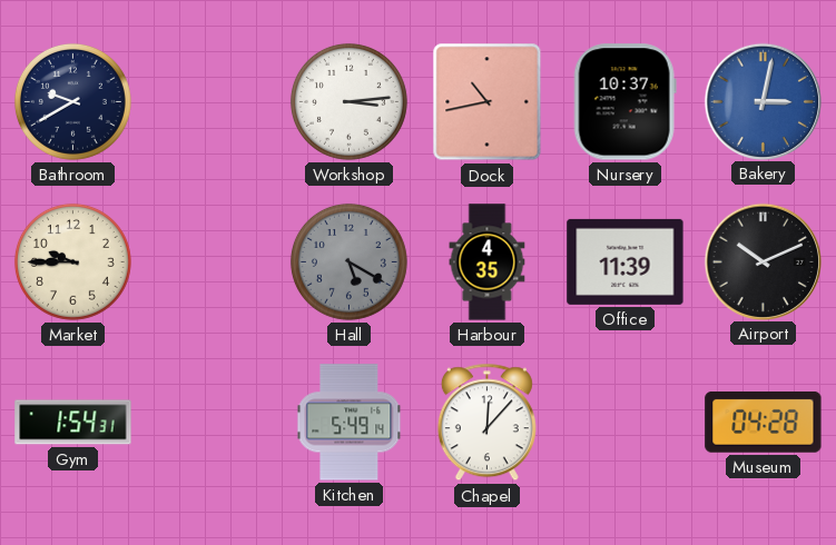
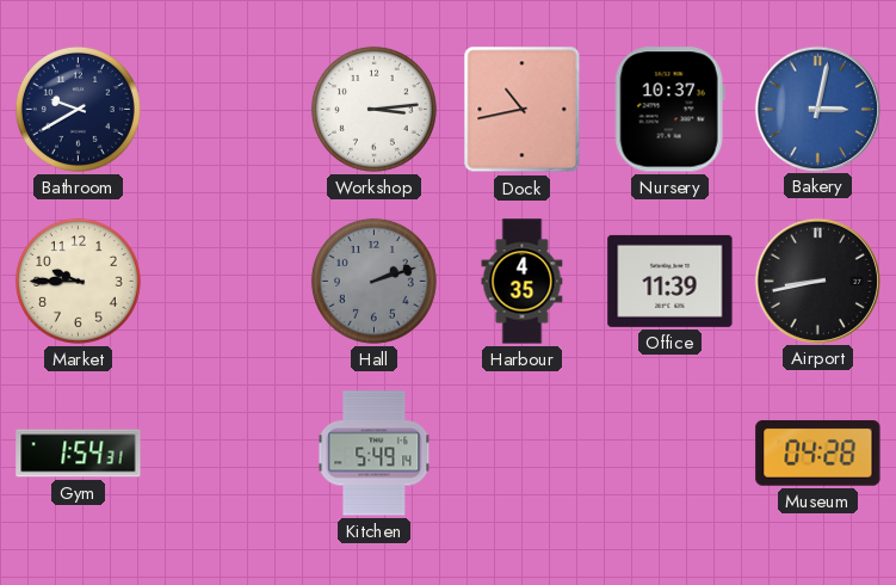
Hall: 5:20 -> 2:12 (373, 281)
Airport: 10:11 -> 8:43 (817, 281)
Chapel: 12:07 -> none (486, 423)
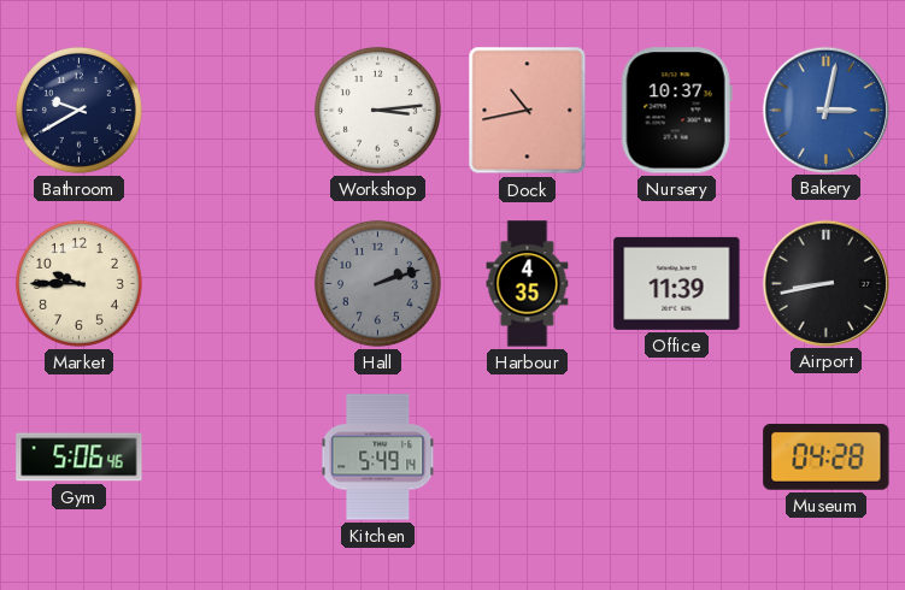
Gym: 1:54 -> 5:06 (80, 458)
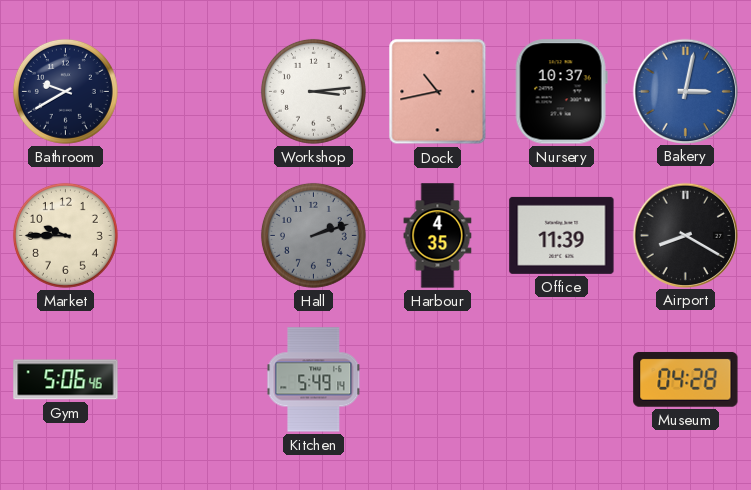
Airport: 8:43 -> 8:20 (685, 235)
